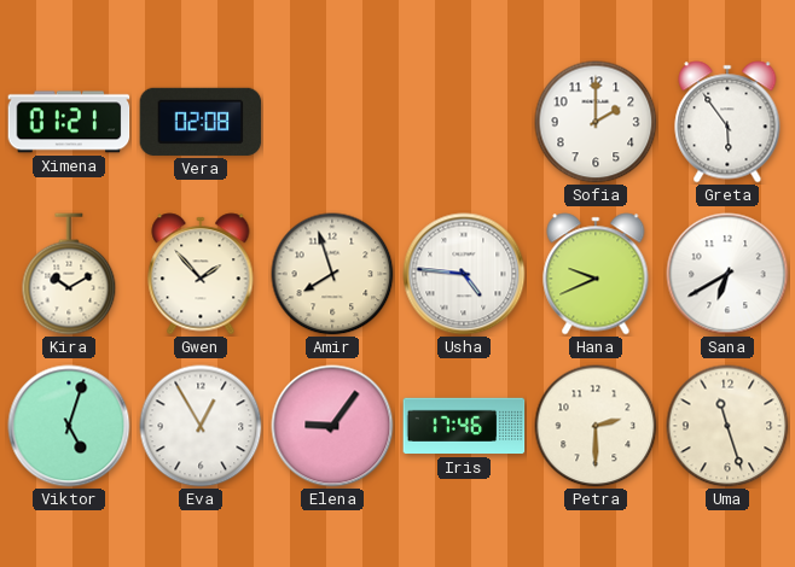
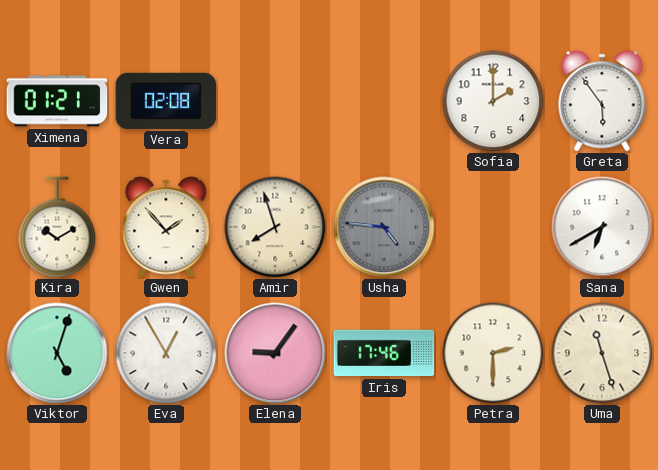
Usha dial: white -> grey (384, 227)
Hana: 9:41 -> none (596, 274)
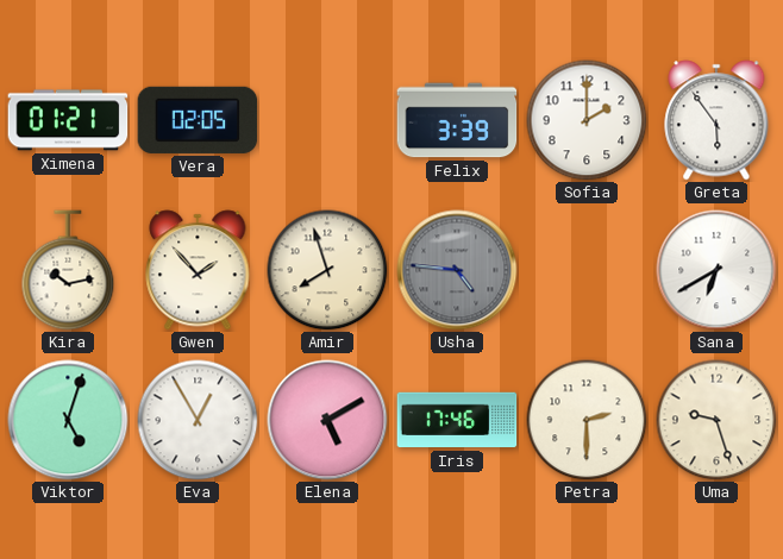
Vera: 02:08 -> 02:05 (198, 120)
Felix: none -> 3:39 (457, 120)
Kira: 10:10 -> 10:13 (68, 270)
Elena: 9:06 -> 5:10 (327, 420)
Uma: 11:27 -> 9:27 (716, 420)
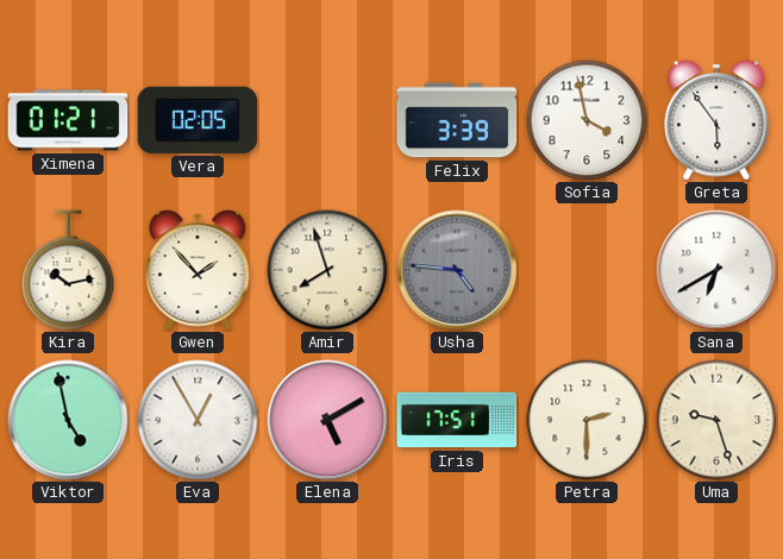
Sofia: 2:00 -> 3:58 (587, 120)
Viktor: 5:03 -> 4:58 (68, 420)
Iris: 17:46 -> 17:51 (457, 420)
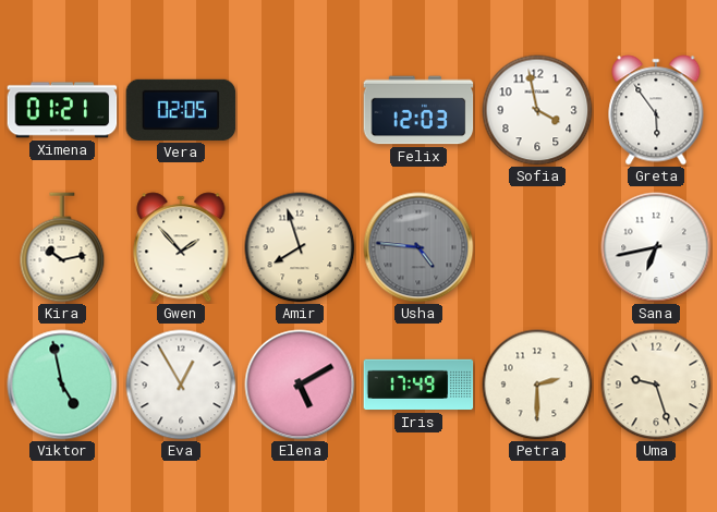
Felix: 3:39 -> 12:03 (418, 110)
Sana: 6:40 -> 6:43 (656, 247)
Iris: 17:51 -> 17:49 (418, 385)
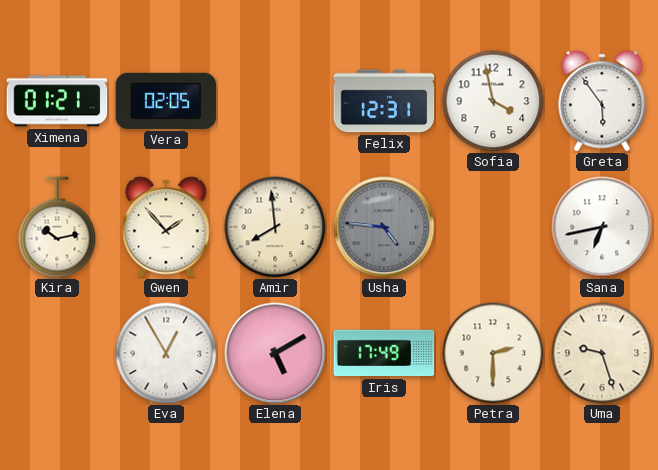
Felix: 12:03 -> 12:31 (384, 101)
Amir: 7:57 -> 7:59 (275, 227)
Viktor: 4:58 -> none (62, 385)
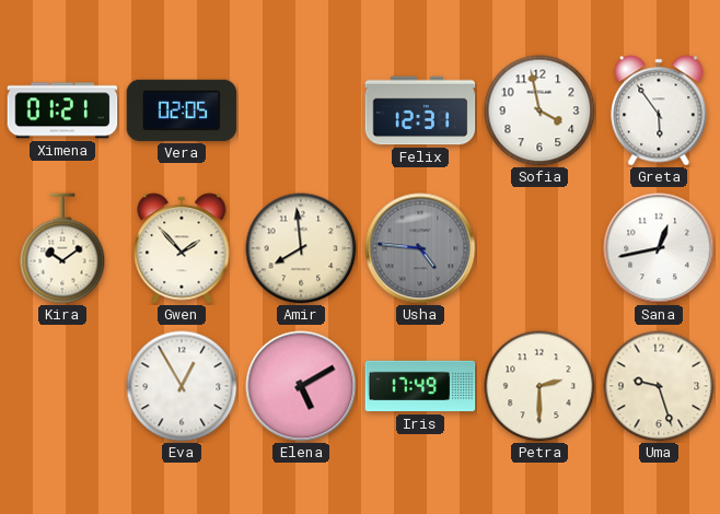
Kira: 10:13 -> 10:09 (62, 248)
Sana: 6:43 -> 12:43 (659, 248)
